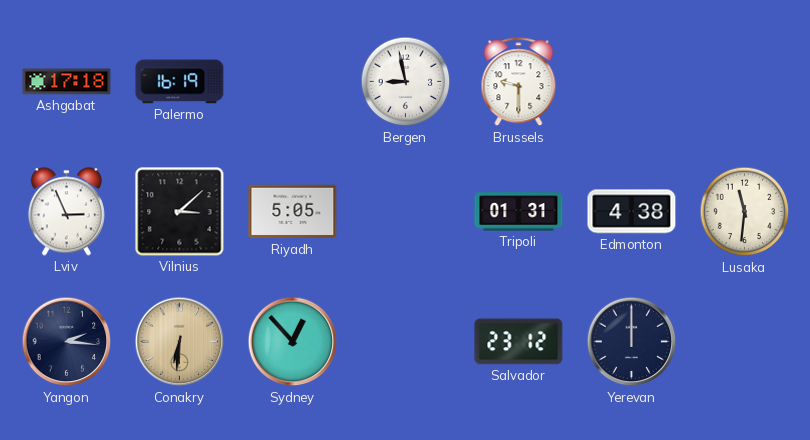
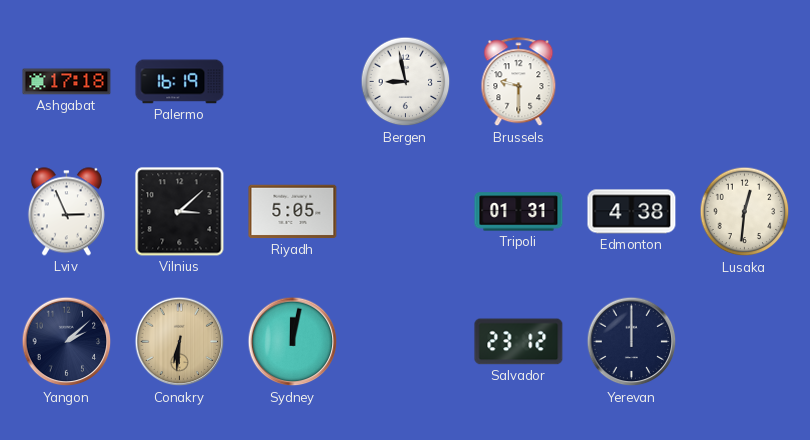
Lusaka: 11:31 -> 12:31 (745, 212)
Yangon: 2:16 -> 2:08 (67, 342)
Sydney: 12:53 -> 12:02 (293, 342)
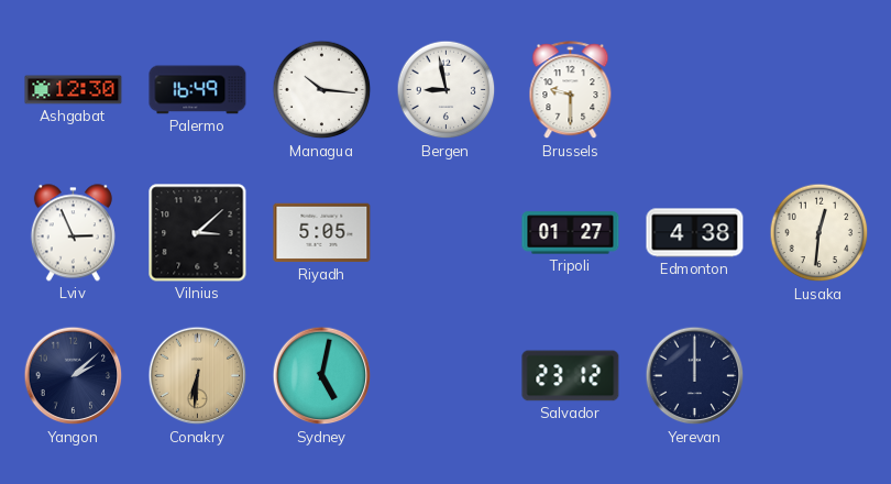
Ashgabat: 17:18 -> 12:30 (74, 90)
Palermo: 16:19 -> 16:49 (198, 90)
Managua: none -> 10:16 (322, 90)
Tripoli: 01:31 -> 01:27 (571, 233)
Sydney: 12:02 -> 5:02 (322, 376)
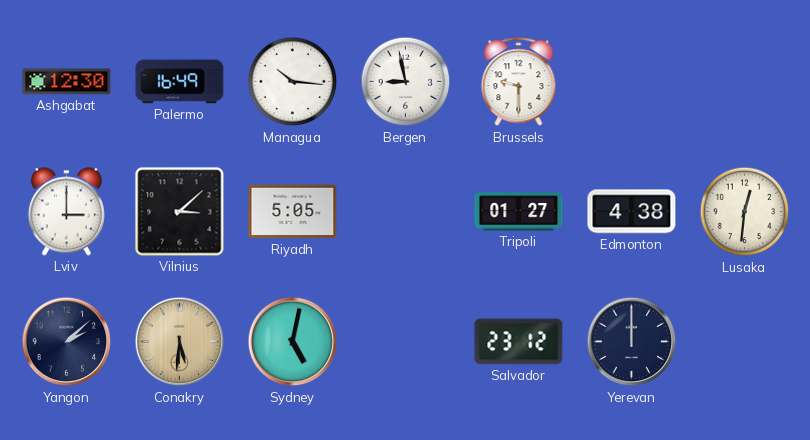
Lviv: 2:56 -> 3:00 (66, 212)
Conakry: 6:31 -> 5:31 (180, 342)
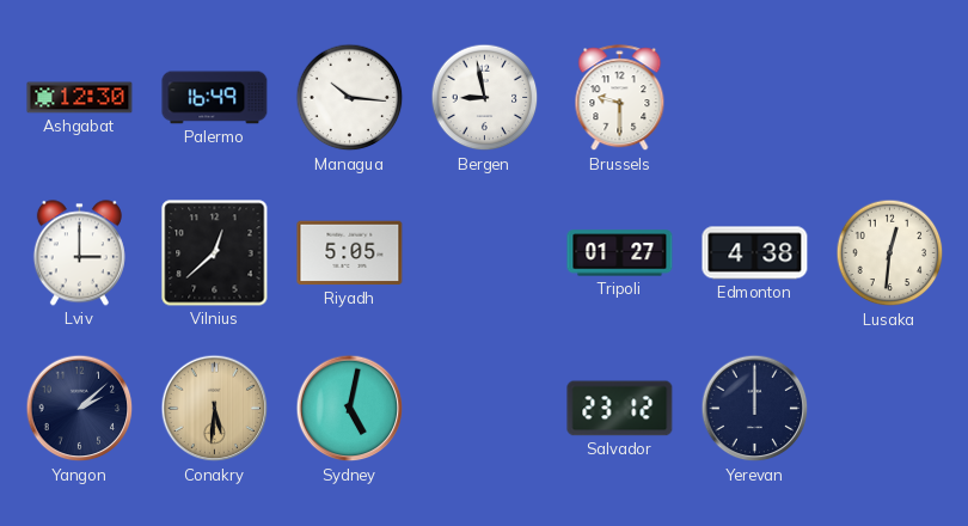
Vilnius: 3:08 -> 12:38 (215, 253)
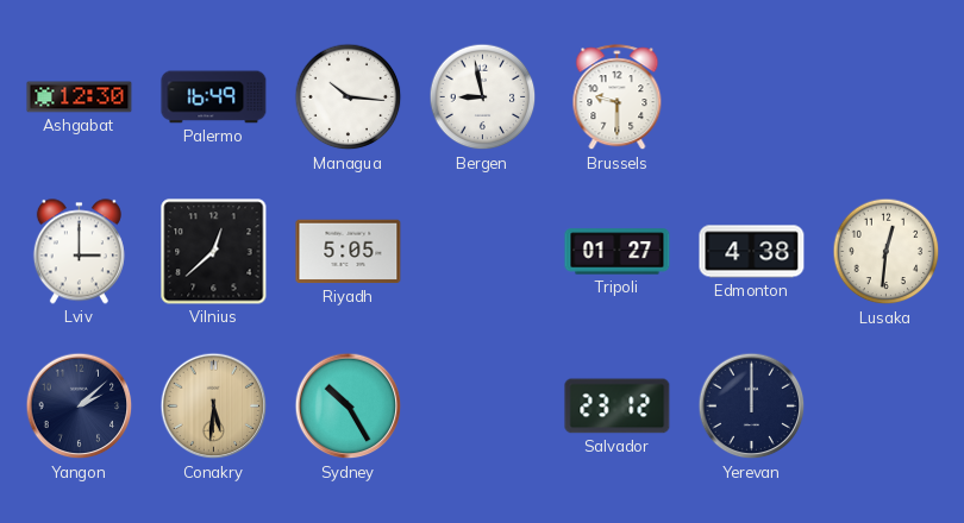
Sydney: 5:02 -> 10:25 (349, 407)
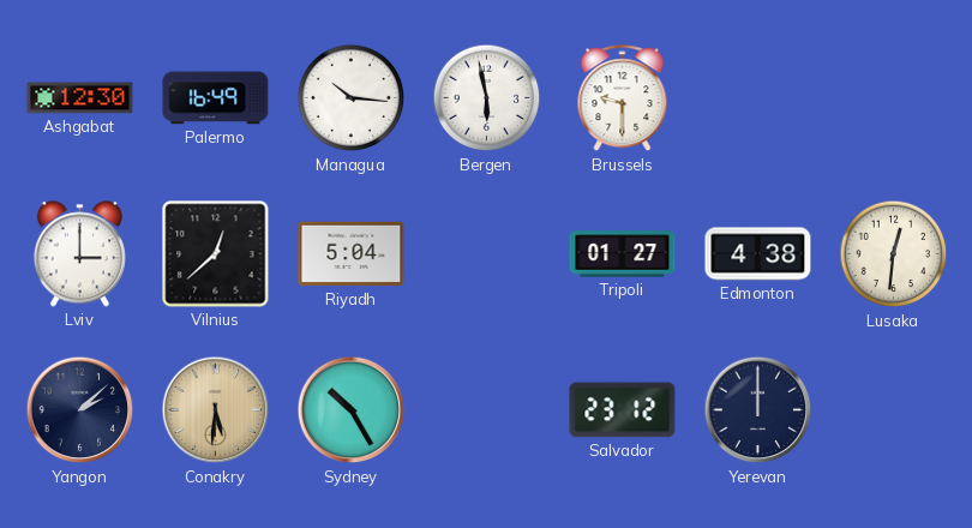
Bergen: 8:58 -> 5:58 (487, 98)
Riyadh: 5:05 -> 5:04 (352, 254)
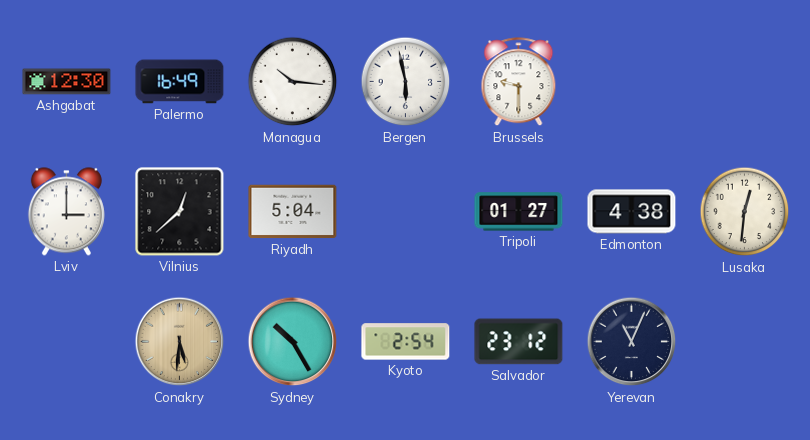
Yangon: 2:08 -> none (80, 410)
Kyoto: none -> 2:54 (406, 342)
Yerevan: 12:00 -> 11:04 (632, 342)
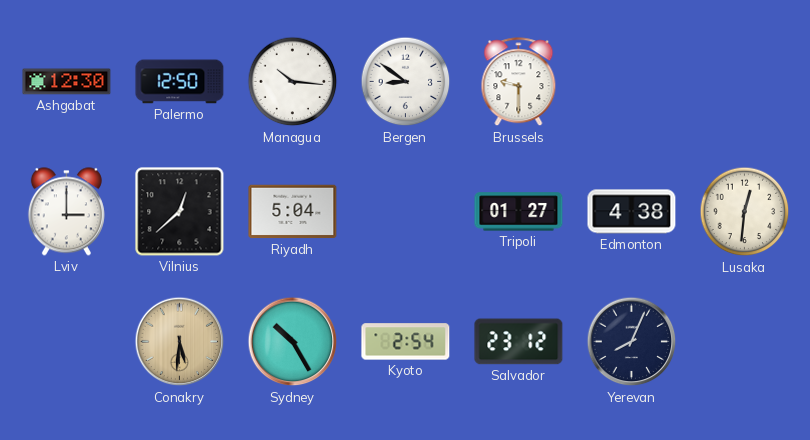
Palermo: 16:49 -> 12:50 (180, 82)
Bergen: 5:58 -> 8:51 (406, 82)
Yerevan: 11:04 -> 8:04 (632, 342)
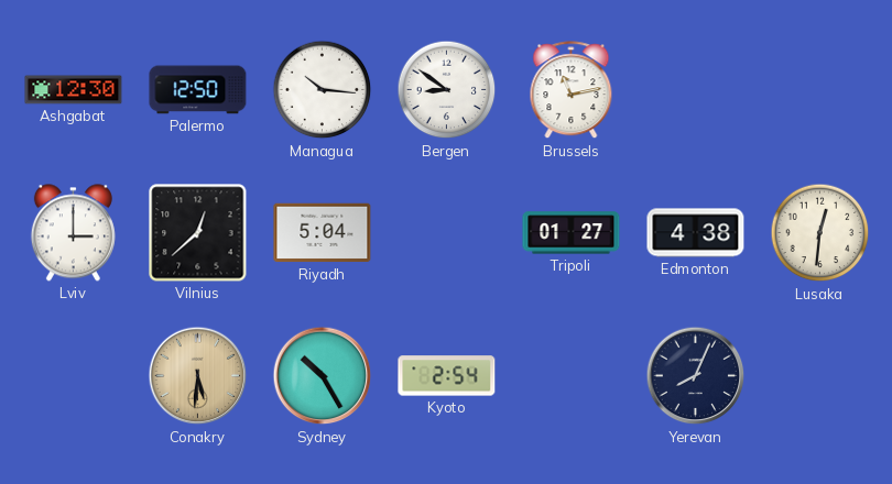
Brussels: 9:30 -> 11:13 (572, 90)
Salvador: 23:12 -> none (519, 342)
